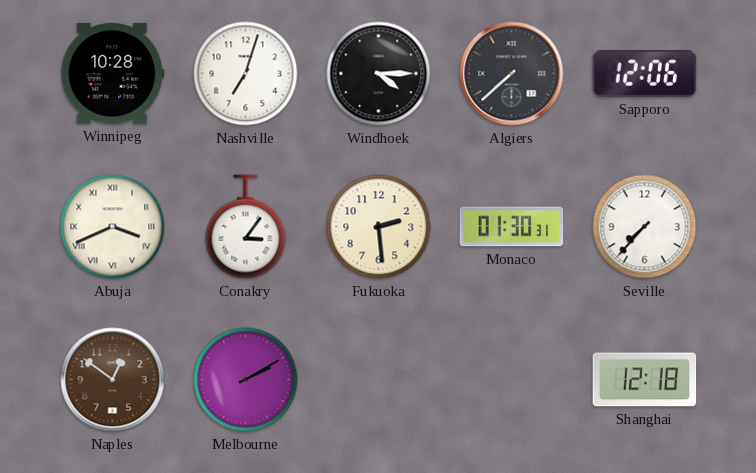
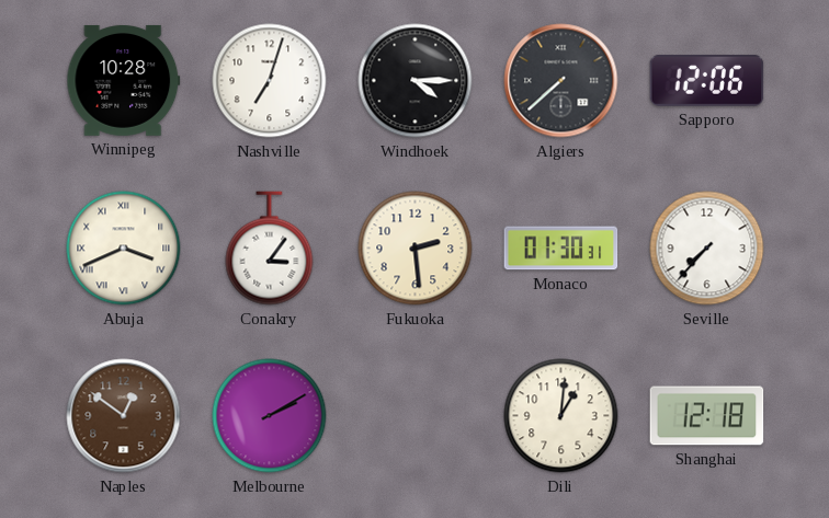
Dili: none -> 1:01 (561, 416)
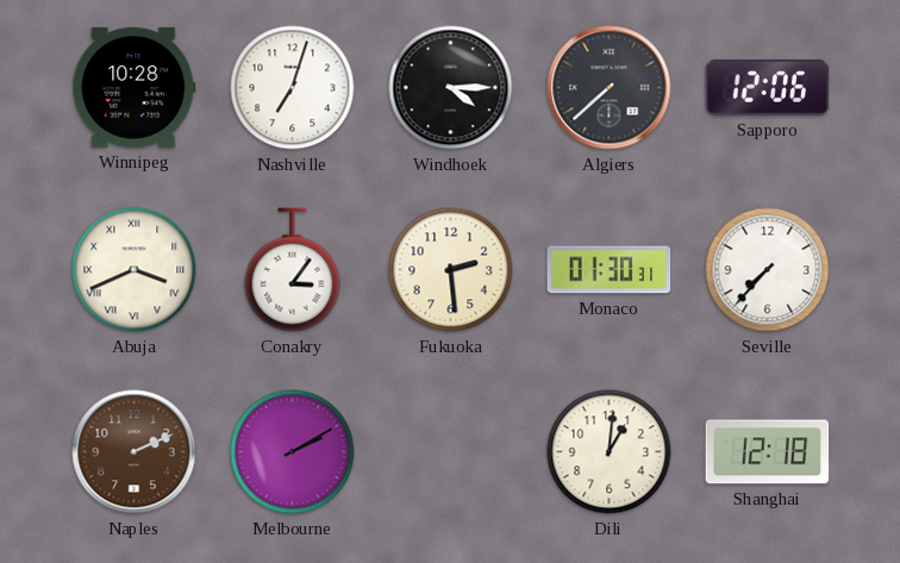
Naples: 12:51 -> 2:11 (135, 452)
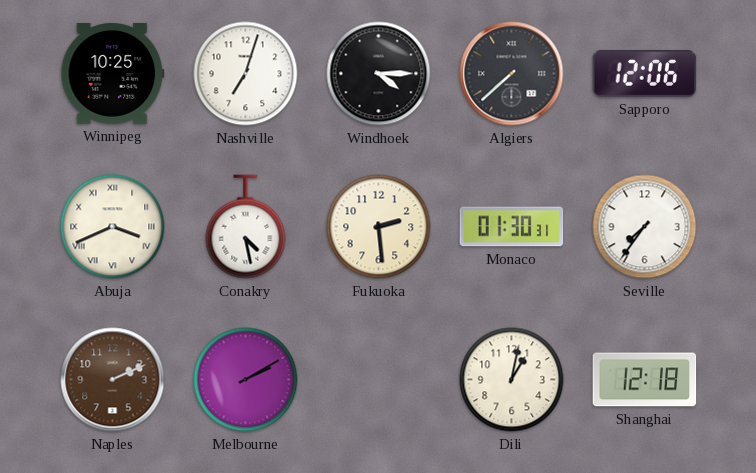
Winnipeg: 10:28 -> 10:25 (113, 73)
Conakry: 3:06 -> 4:28 (246, 227)
Seville: 7:37 -> 7:36 (645, 227)
Dili: 1:01 -> 1:02 (512, 380)
